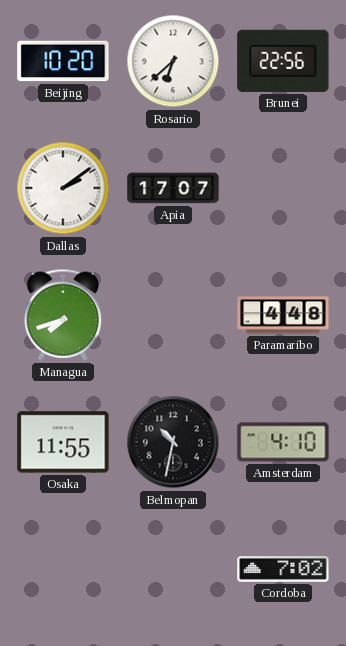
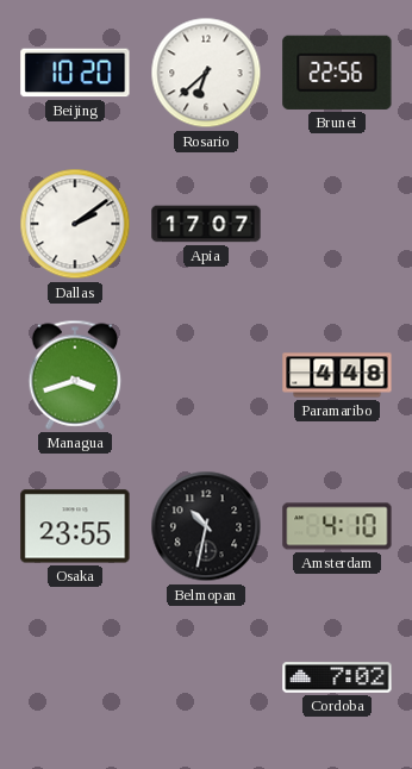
Managua: 7:42 -> 3:42 (75, 375)
Osaka: 11:55 -> 23:55 (75, 526)
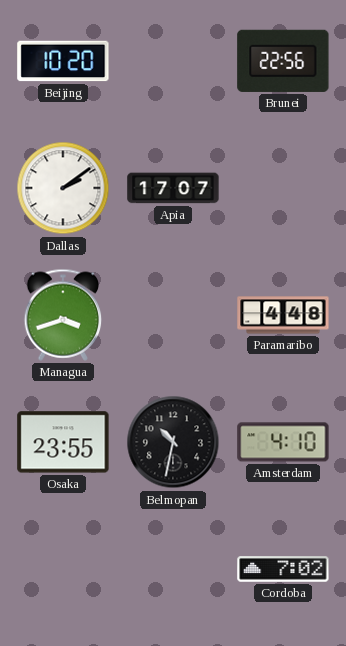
Rosario: 6:38 -> none (206, 73)
